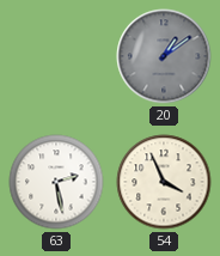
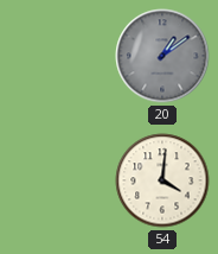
63: 2:28 -> none (56, 182)
54: 3:56 -> 4:01 (162, 180)
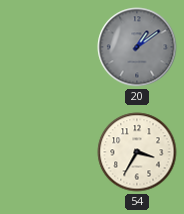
54: 4:01 -> 3:35 (137, 152)
